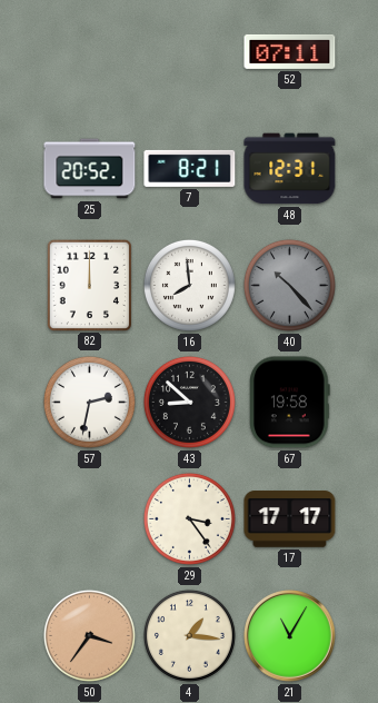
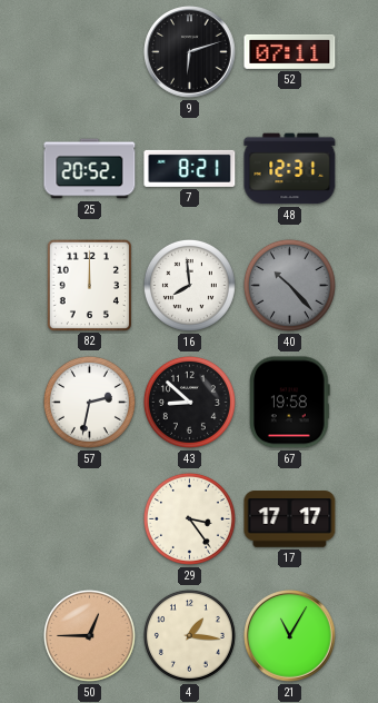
9: none -> 6:12 (190, 52)
50: 3:36 -> 12:45 (89, 635)
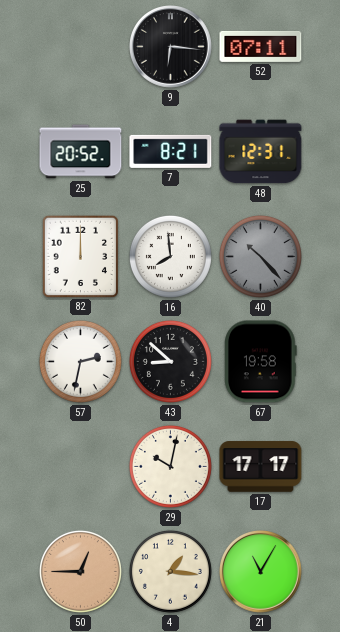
9: 6:12 -> 6:16 (171, 47)
29: 3:24 -> 10:02 (170, 466)
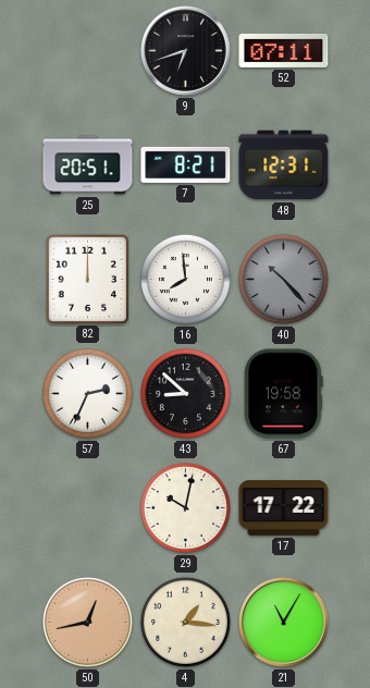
9: 6:16 -> 6:42 (186, 51)
25: 20:52 -> 20:51 (88, 165)
57: 2:32 -> 2:34 (87, 393)
17: 17:17 -> 17:22 (284, 508)
50: 12:45 -> 12:43 (87, 622)
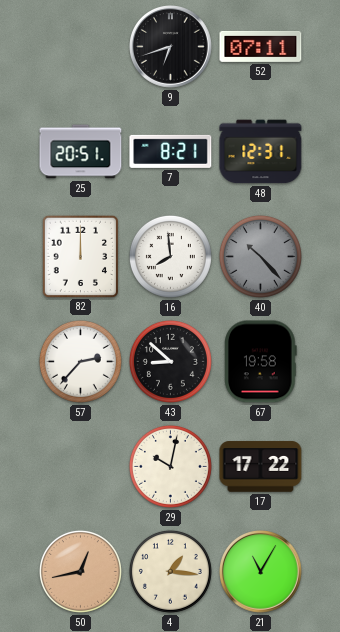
57: 2:34 -> 2:37 (80, 361)
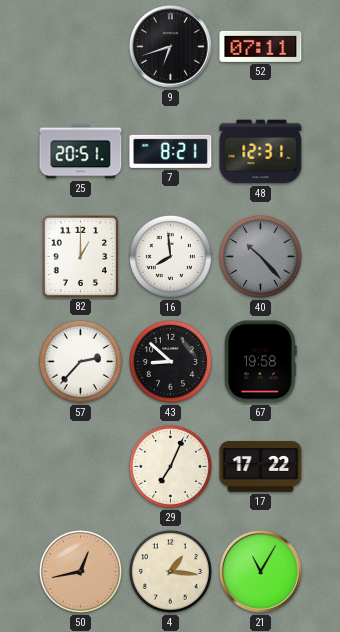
82: 12:00 -> 1:00 (80, 256)
29: 10:02 -> 7:04 (170, 466)
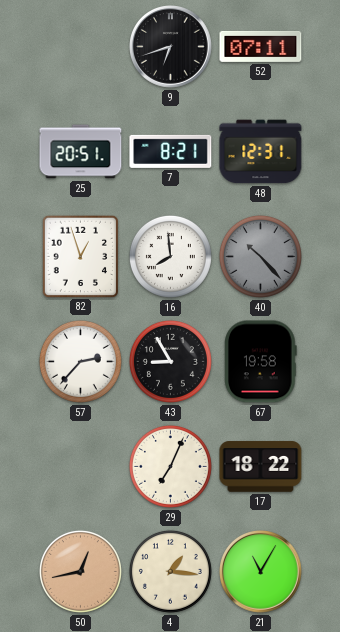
82: 1:00 -> 12:57 (80, 256)
43: 8:52 -> 8:55 (170, 361)
17: 17:22 -> 18:22 (261, 467)
